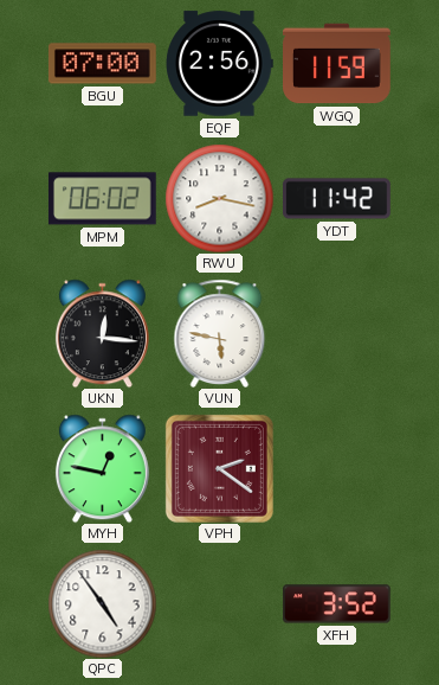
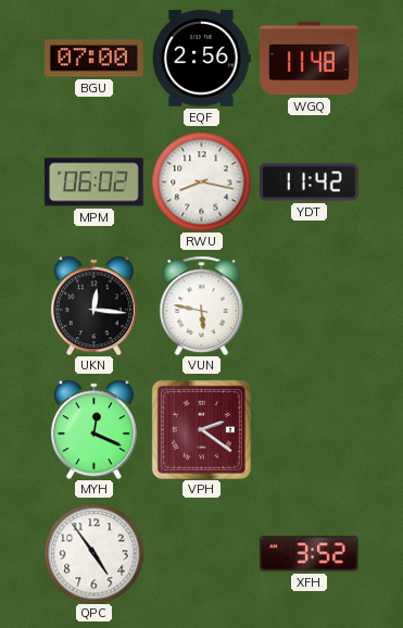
WGQ: 11:59 -> 11:48 (310, 59)
MYH: 12:47 -> 12:19 (93, 429)
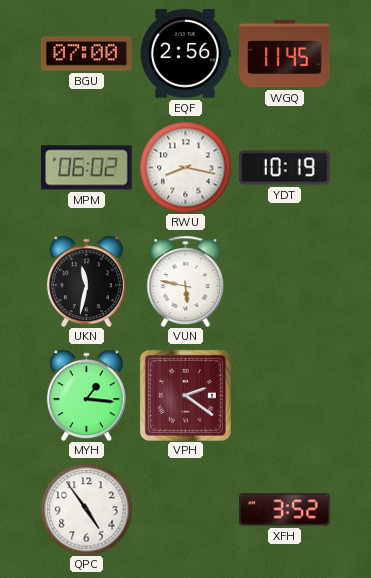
WGQ: 11:48 -> 11:45 (285, 54)
YDT: 11:42 -> 10:19 (285, 168)
UKN: 12:16 -> 11:32 (86, 281)
MYH: 12:19 -> 1:16 (86, 395)
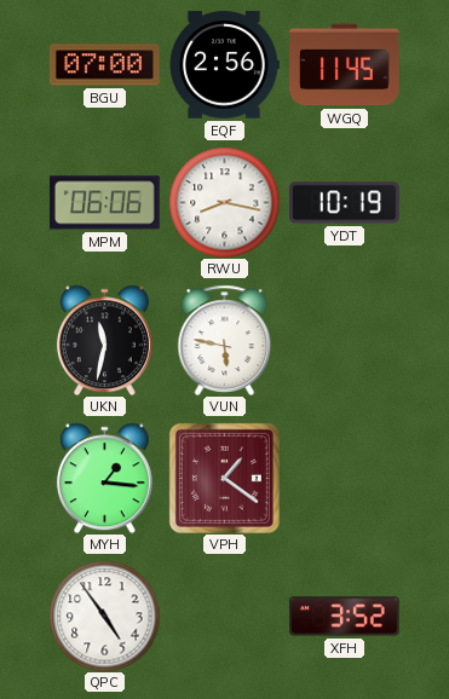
MPM: 06:02 -> 06:06 (104, 203)
VPH: 2:21 -> 1:21 (224, 478)
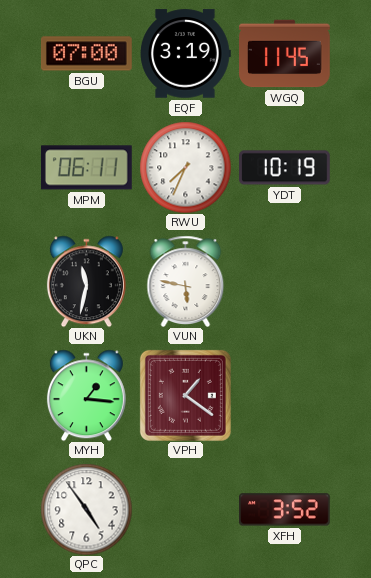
EQF: 2:56 -> 3:19 (185, 54)
MPM: 06:06 -> 06:11 (86, 168)
RWU: 8:17 -> 7:34 (185, 167)
